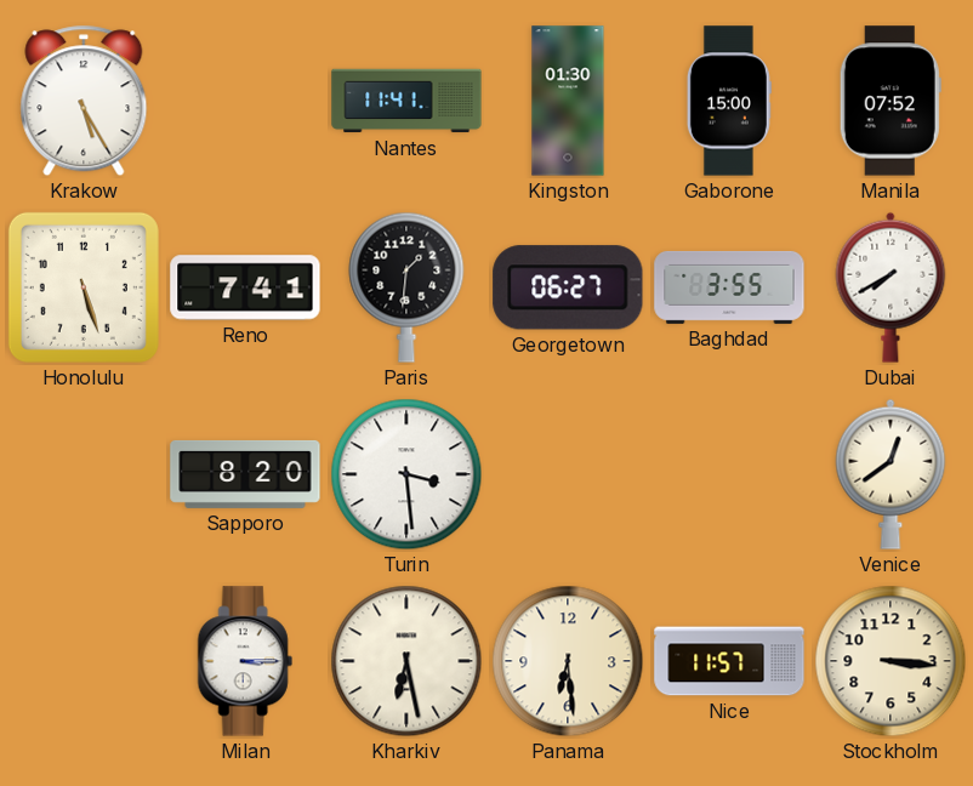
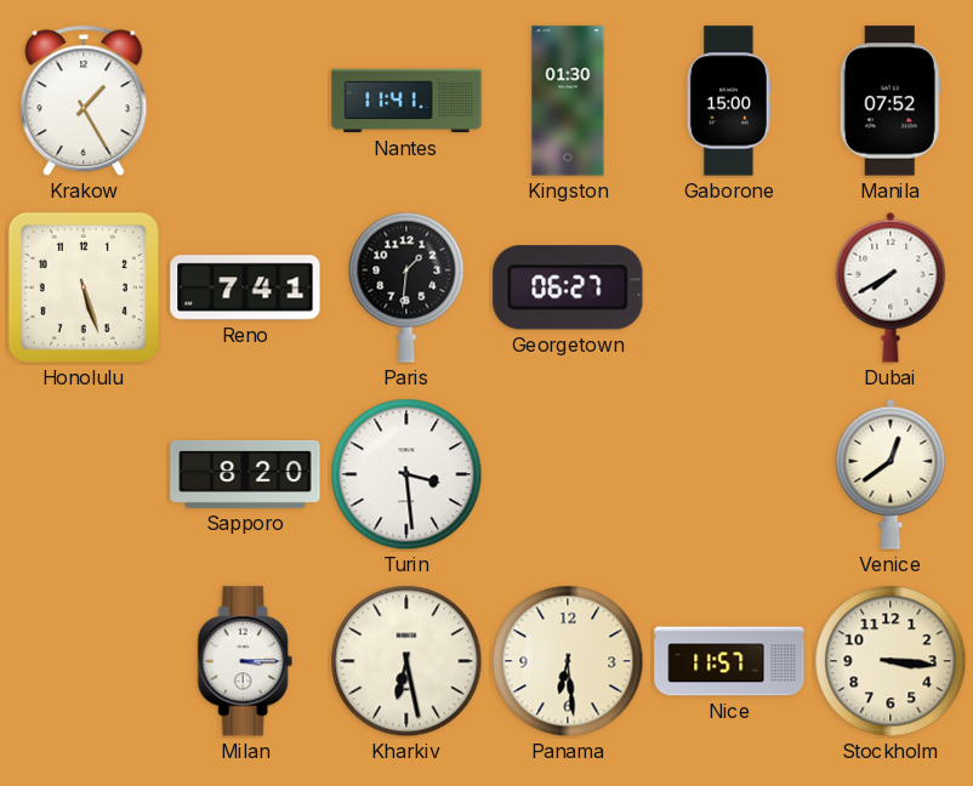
Krakow: 5:25 -> 1:25 (84, 101)
Baghdad: 3:55 -> none (729, 287)
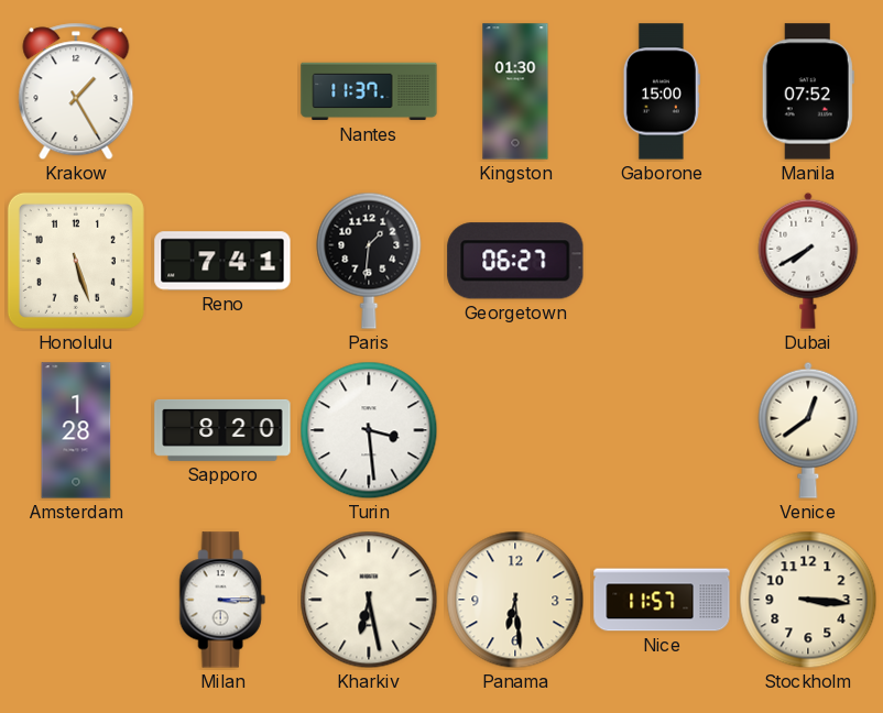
Nantes: 11:41 -> 11:37 (369, 91)
Amsterdam: none -> 1:28 (76, 430)
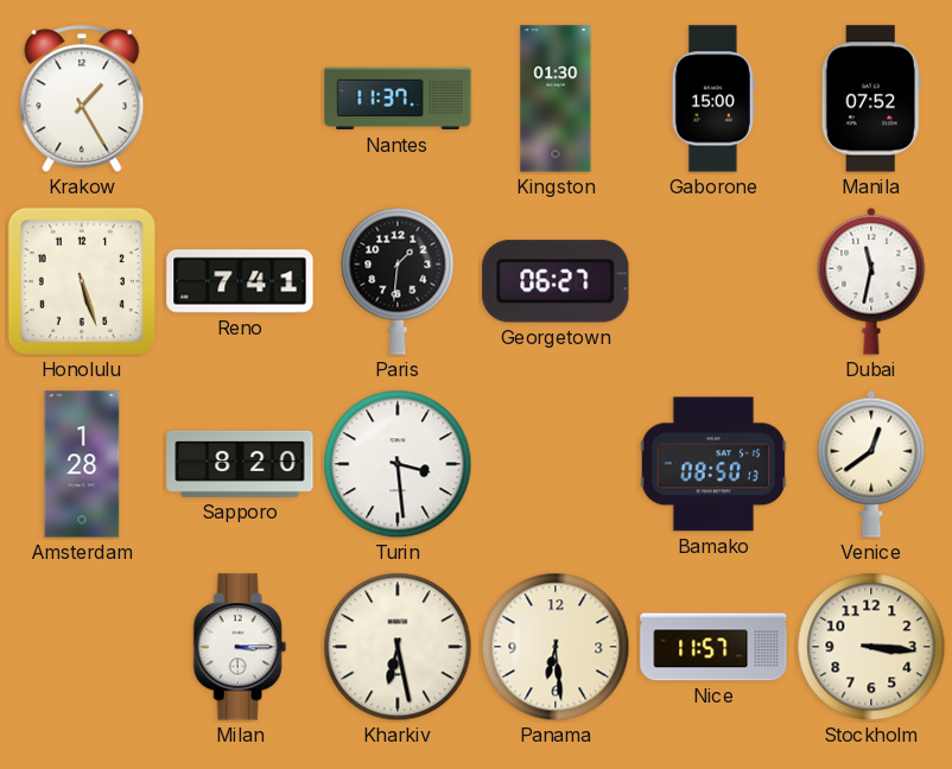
Dubai: 7:40 -> 11:32 (871, 281)
Bamako: none -> 08:50 (713, 464)
